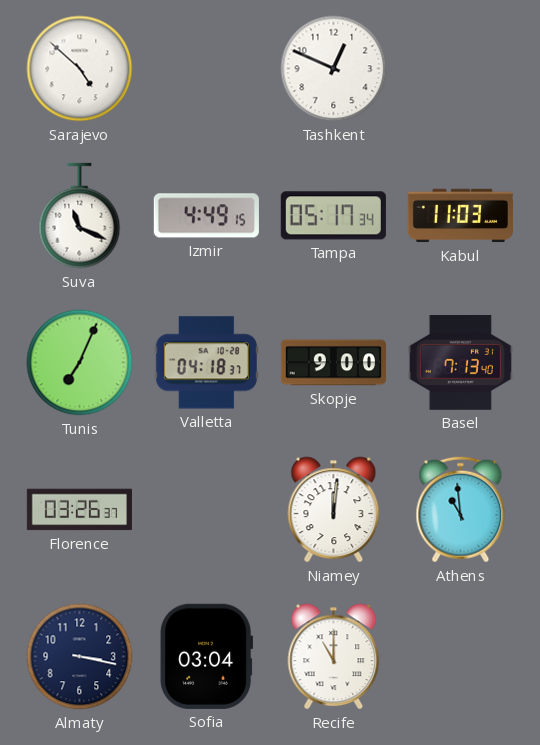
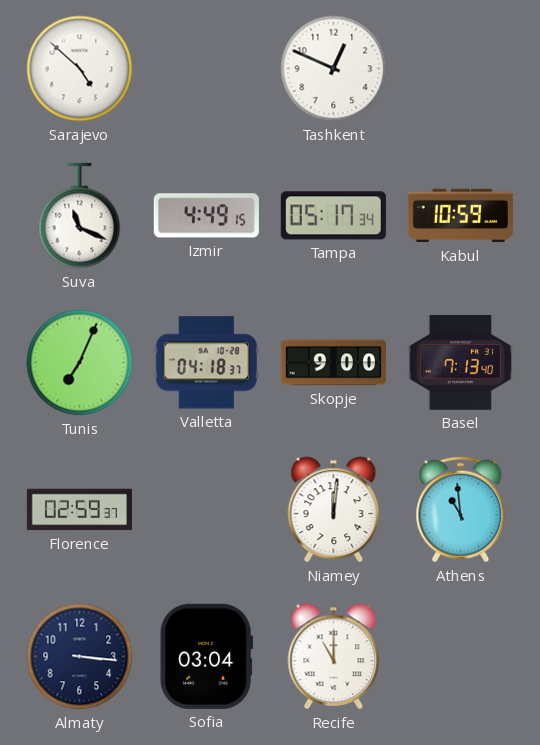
Kabul: 11:03 -> 10:59 (460, 216)
Florence: 03:26 -> 02:59 (79, 510)
Almaty: 3:17 -> 3:16 (80, 657)
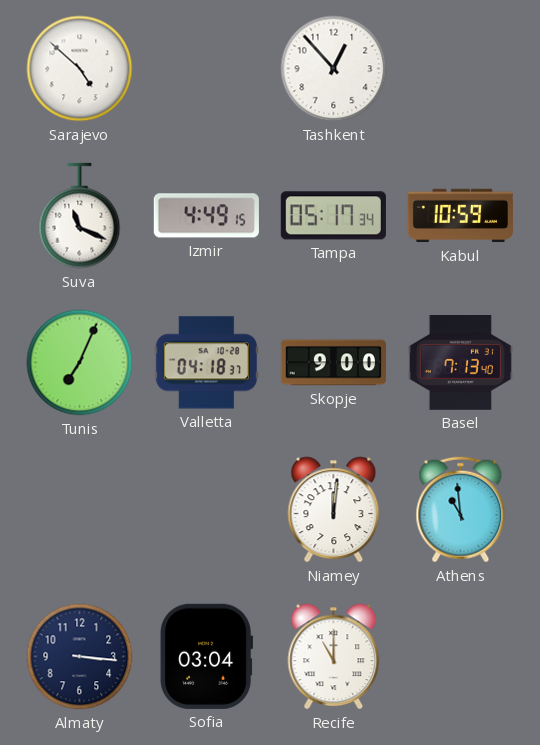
Tashkent: 12:49 -> 12:53 (334, 69)
Florence: 02:59 -> none (79, 510)
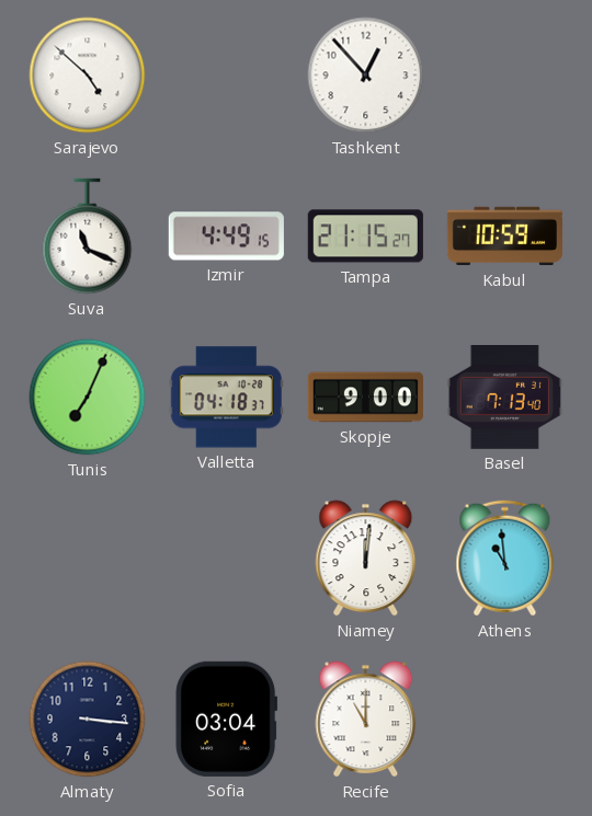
Tampa: 05:17 -> 21:15 (365, 237)
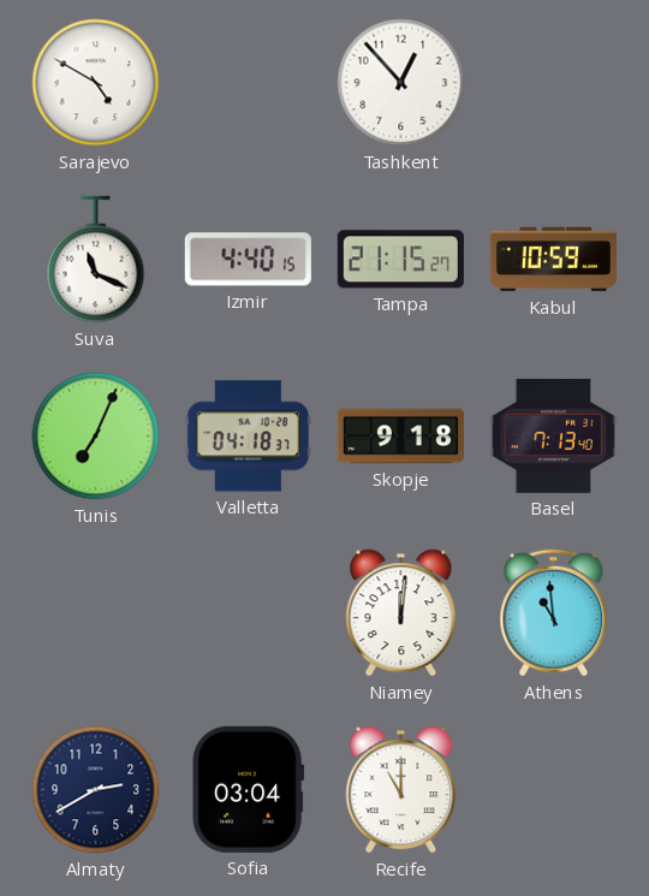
Sarajevo: 4:52 -> 4:50 (96, 83)
Izmir: 4:49 -> 4:40 (248, 260)
Skopje: 9:00 -> 9:18 (400, 437)
Almaty: 3:16 -> 2:40 (96, 790)
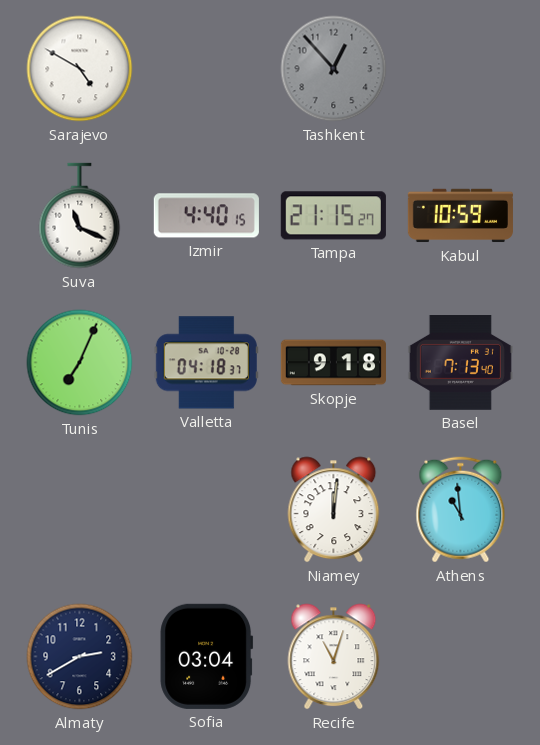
Tashkent dial: white -> grey (334, 69)
Recife: 11:00 -> 11:03 (334, 657)
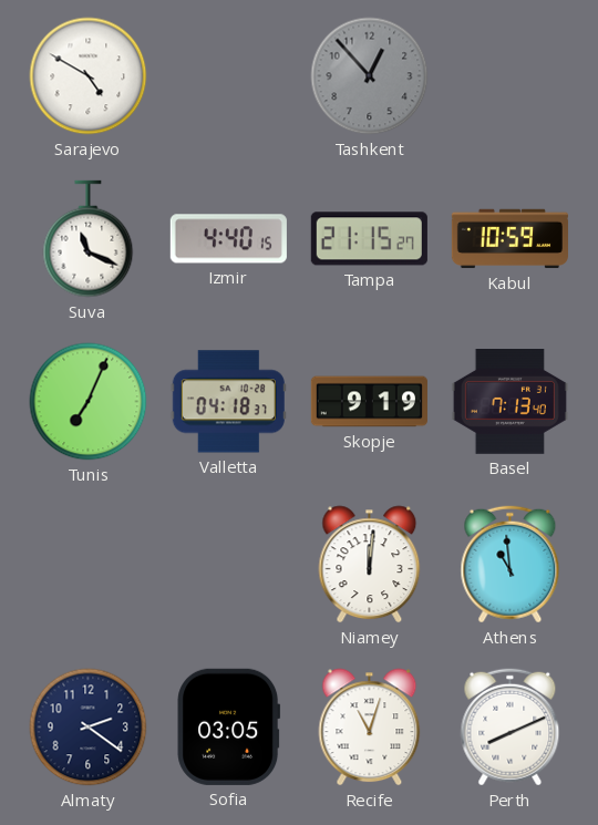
Skopje: 9:18 -> 9:19 (369, 402)
Almaty: 2:40 -> 2:21 (89, 728)
Sofia: 03:04 -> 03:05 (229, 726)
Perth: none -> 8:11 (511, 728)
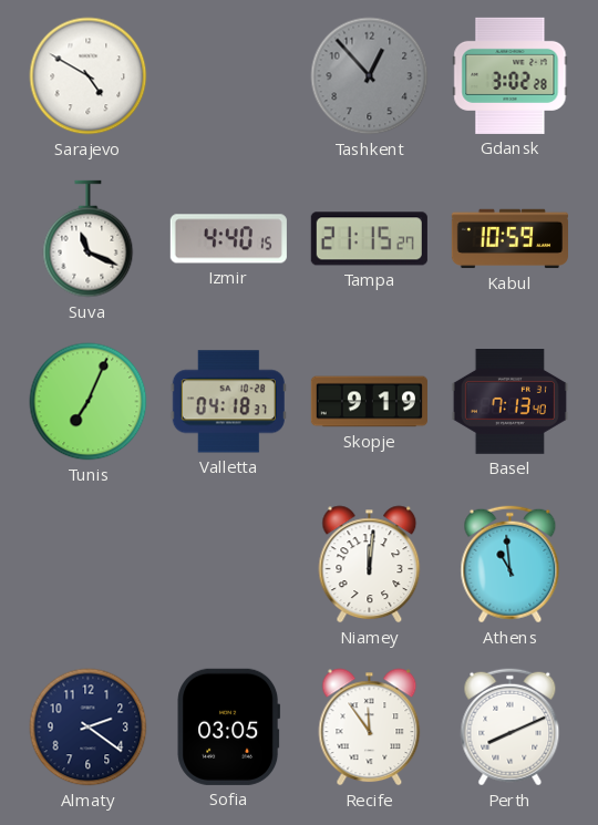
Gdansk: none -> 3:02 (511, 75)
Recife: 11:03 -> 11:54 (370, 728)
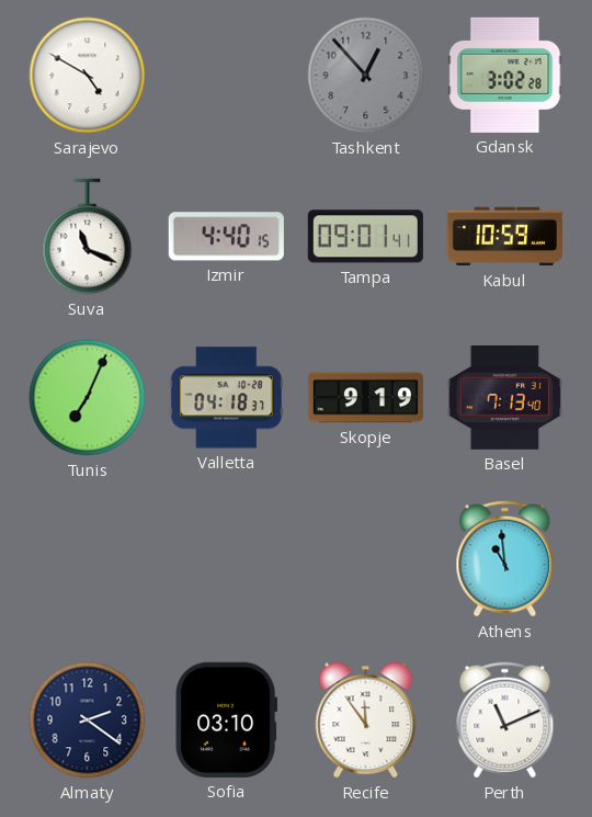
Tampa: 21:15 -> 09:01 (365, 237)
Niamey: 12:01 -> none (370, 565)
Sofia: 03:05 -> 03:10 (227, 719)
Perth: 8:11 -> 11:11 (505, 720)
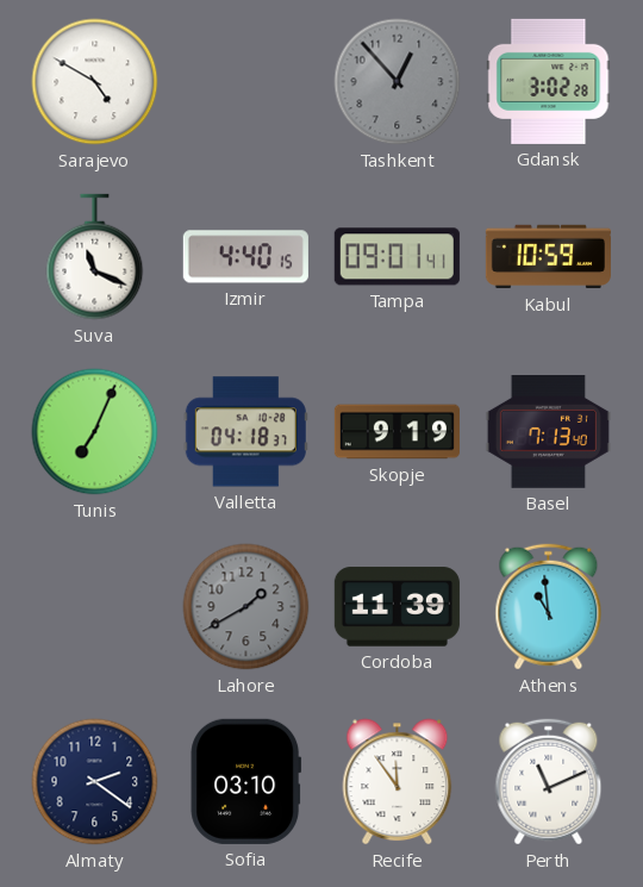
Lahore: none -> 1:40 (246, 607)
Cordoba: none -> 11:39 (397, 607)
